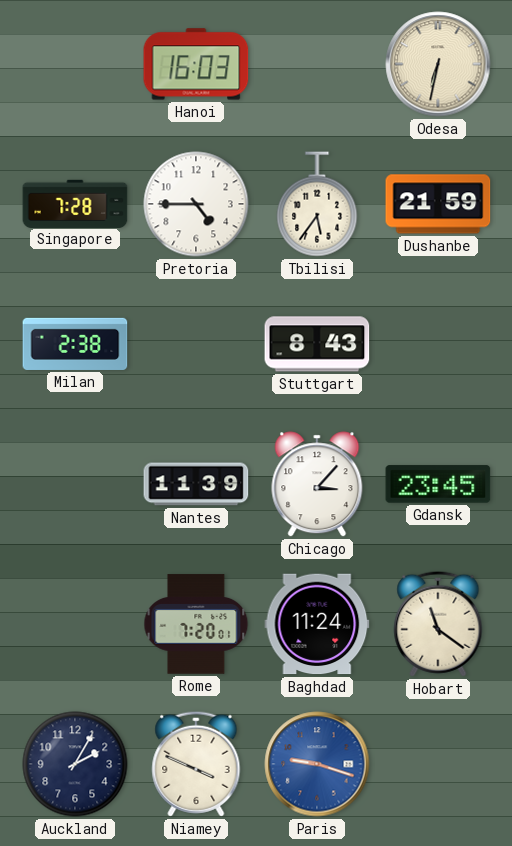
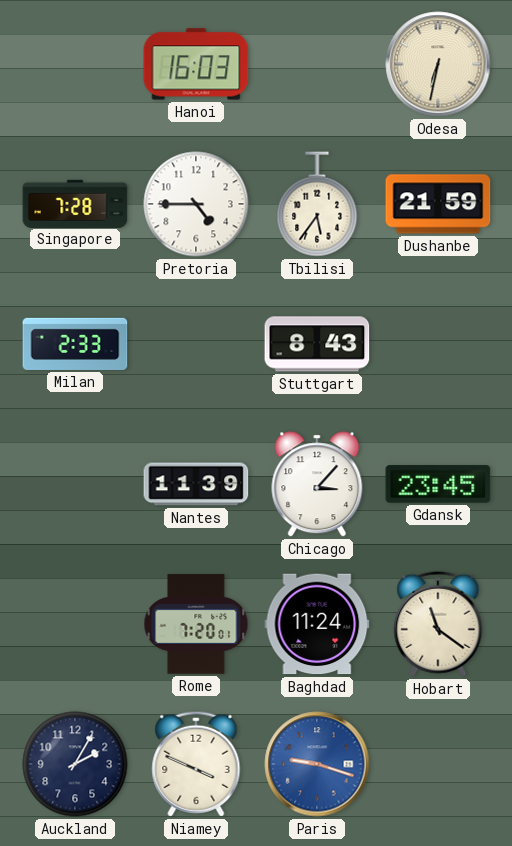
Milan: 2:38 -> 2:33 (75, 344)
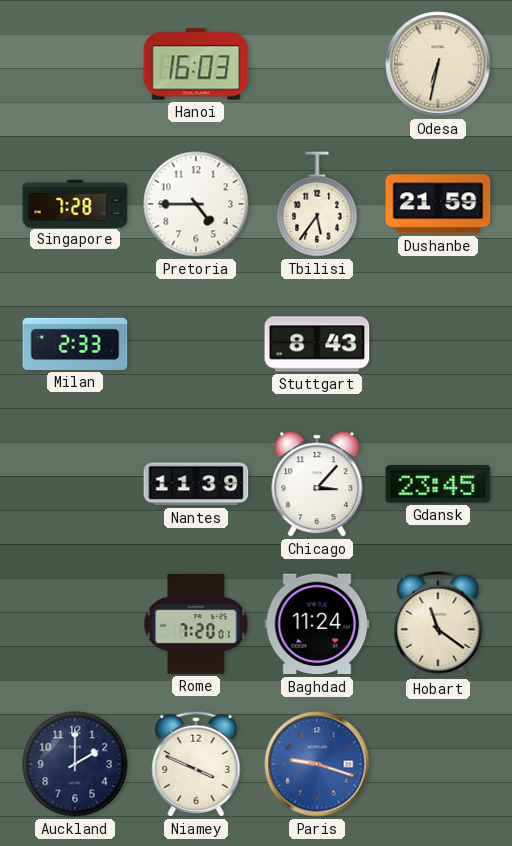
Auckland: 2:05 -> 2:00 (75, 764)
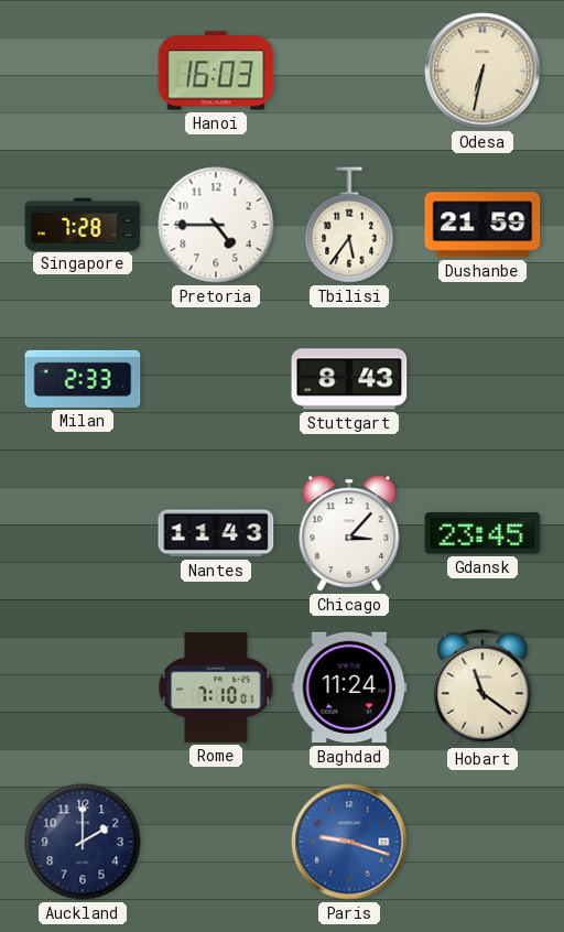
Nantes: 11:39 -> 11:43 (216, 533)
Rome: 7:20 -> 7:10 (216, 687)
Niamey: 3:49 -> none (196, 764)
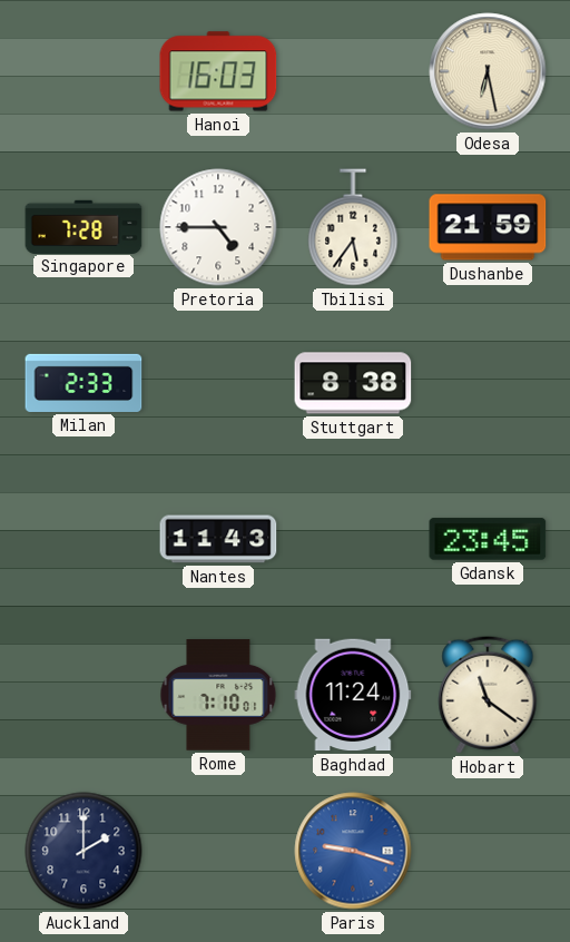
Odesa: 6:32 -> 6:28 (488, 71)
Stuttgart: 8:43 -> 8:38 (353, 383)
Chicago: 3:07 -> none (349, 533)
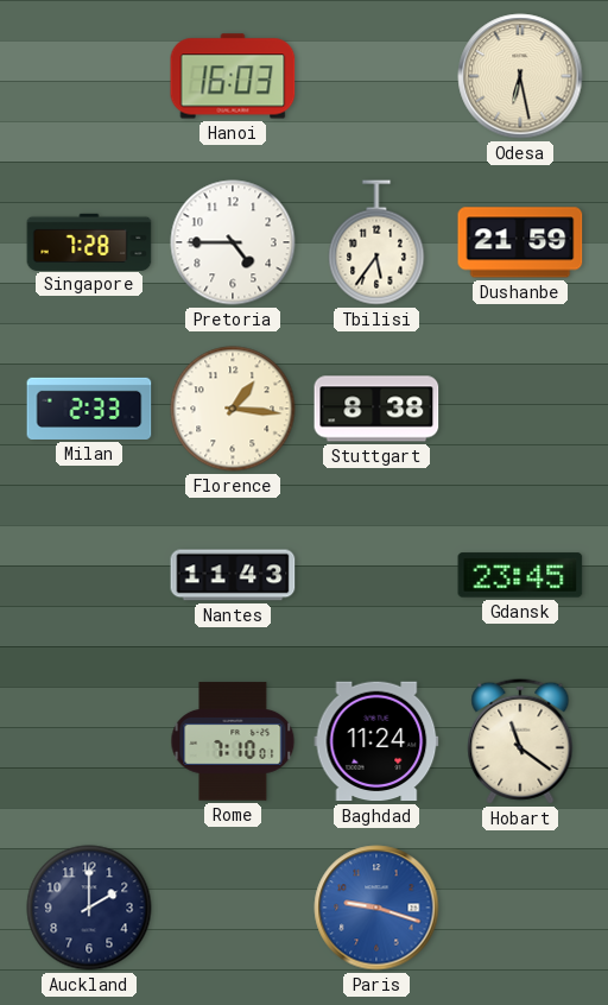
Florence: none -> 1:16 (233, 409)
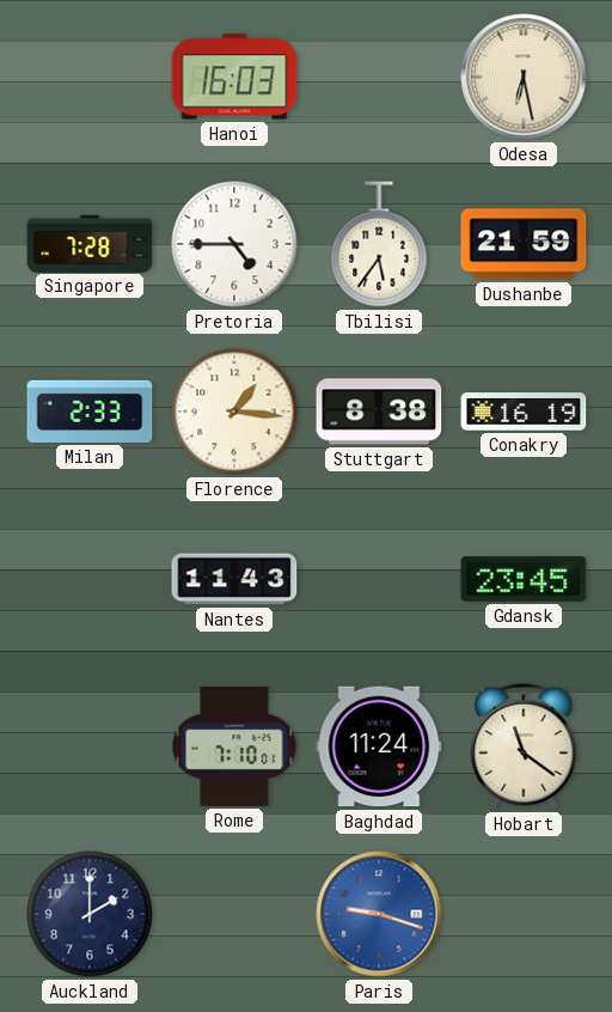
Conakry: none -> 16:19 (524, 411)
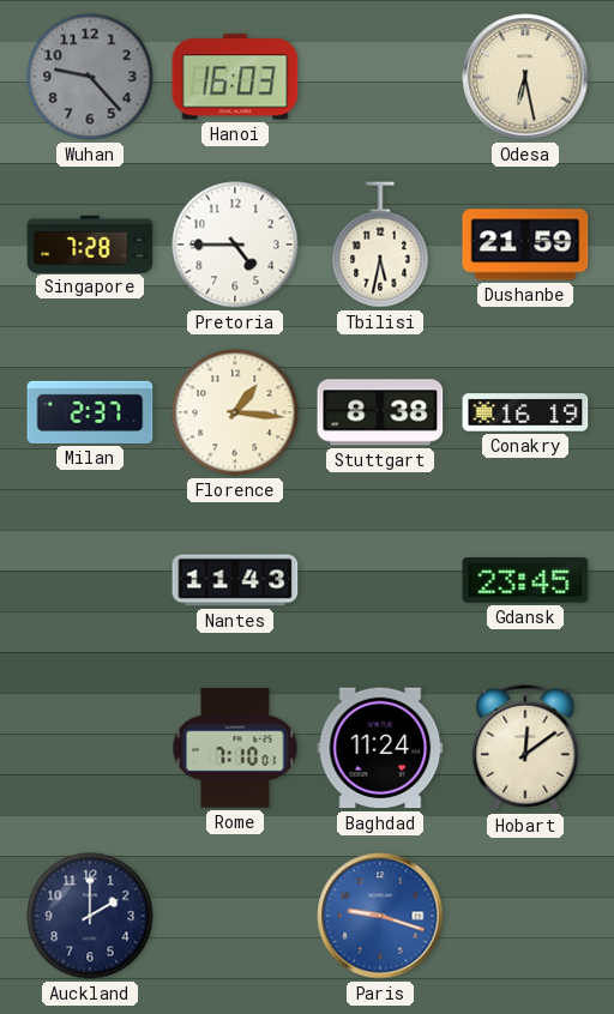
Wuhan: none -> 9:23 (90, 77)
Tbilisi: 5:36 -> 5:32 (380, 245)
Milan: 2:33 -> 2:37 (90, 412)
Hobart: 11:21 -> 12:09 (525, 748)
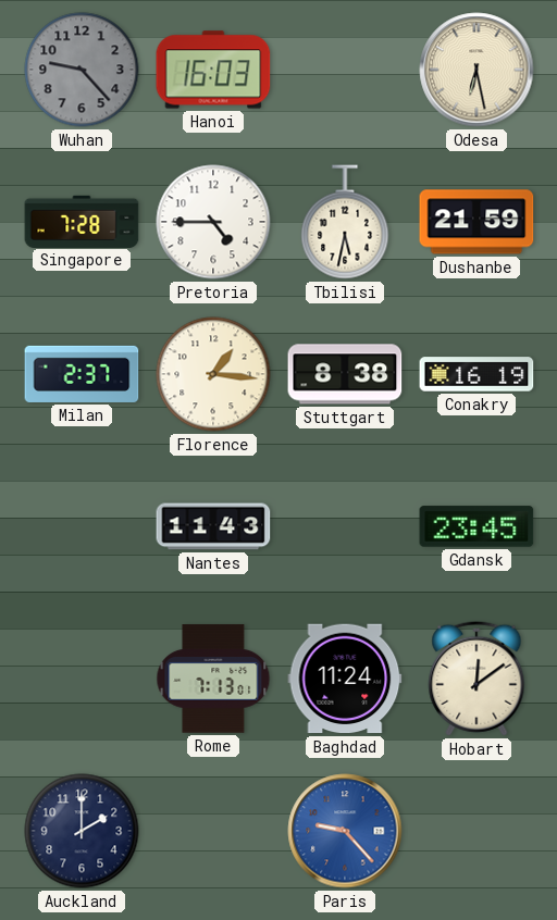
Rome: 7:10 -> 7:13 (213, 679)
Paris: 9:18 -> 9:23 (345, 831)
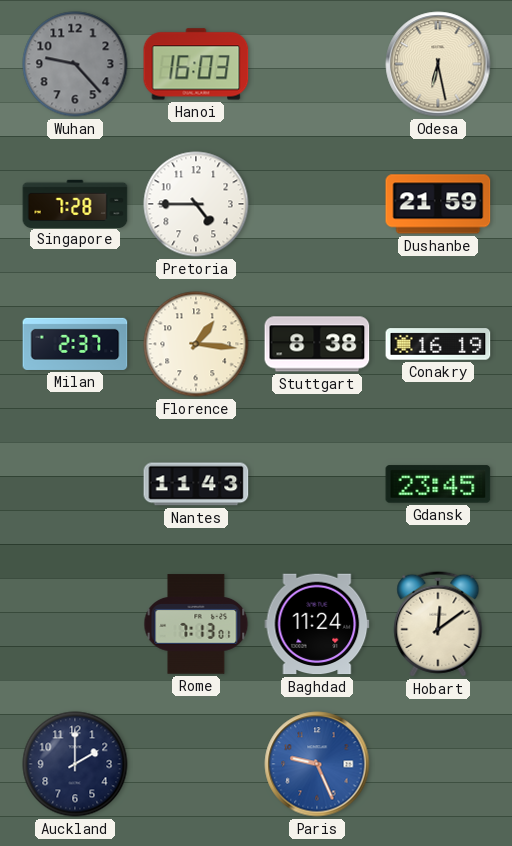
Tbilisi: 5:32 -> none (345, 222)
Paris: 9:23 -> 9:26 (317, 764)
